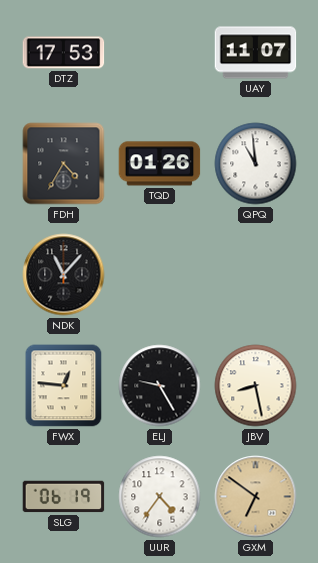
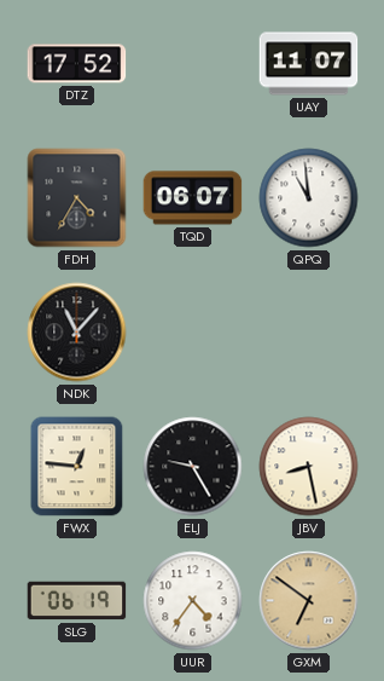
DTZ: 17:53 -> 17:52 (77, 64)
TQD: 01:26 -> 06:07 (193, 198)
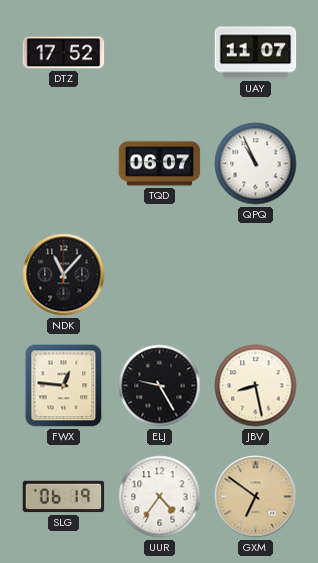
FDH: 4:35 -> none (77, 198)
QPQ: 10:59 -> 10:56 (256, 164)
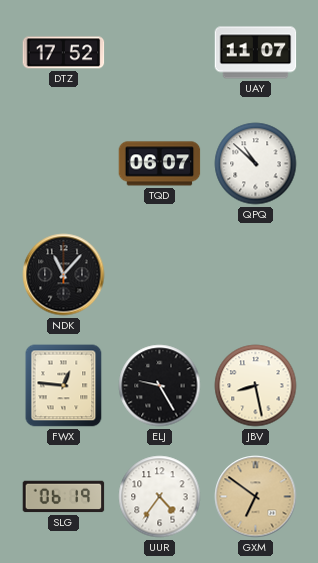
QPQ: 10:56 -> 10:52 (256, 164)
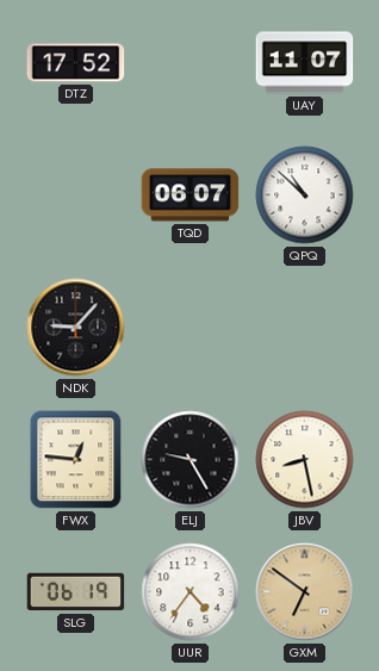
NDK: 11:07 -> 9:07 (76, 328)
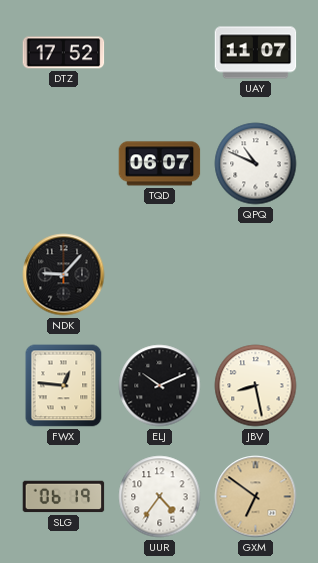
QPQ: 10:52 -> 10:49 (256, 164)
ELJ: 9:25 -> 10:11 (160, 386)
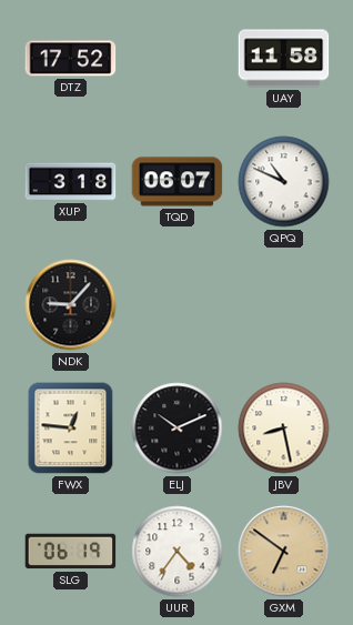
UAY: 11:07 -> 11:58 (284, 59)
XUP: none -> 3:18 (71, 182)
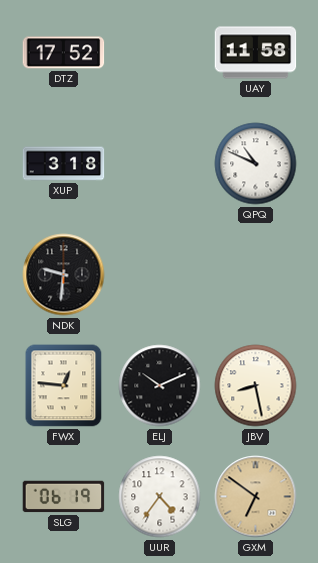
TQD: 06:07 -> none (178, 182)
NDK: 9:07 -> 9:31 (64, 275)
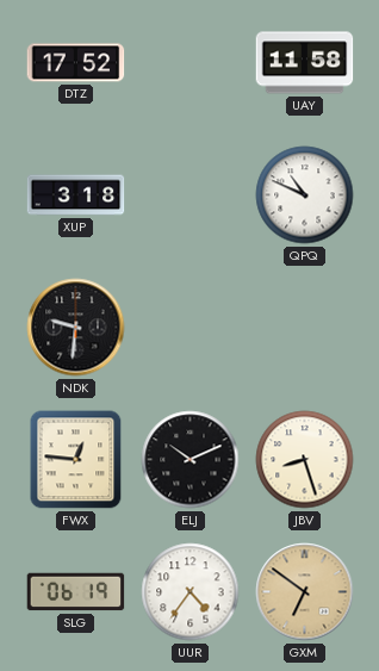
JBV: 8:28 -> 8:27 (305, 460)
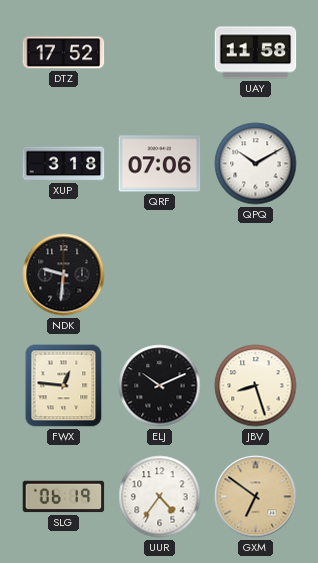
QRF: none -> 07:06 (160, 164)
QPQ: 10:49 -> 10:10 (256, 164)
